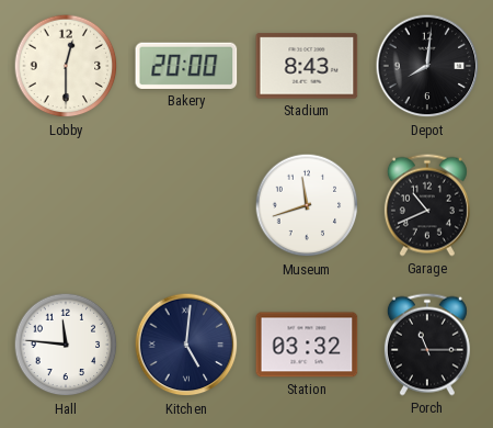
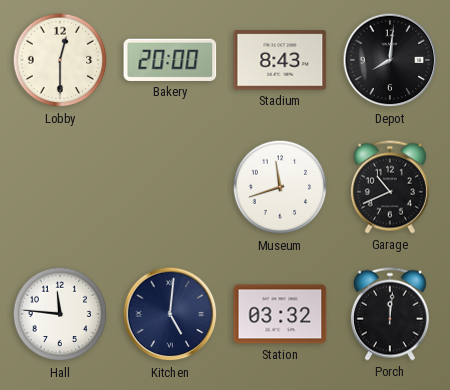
Porch: 11:15 -> 12:01 (390, 314)
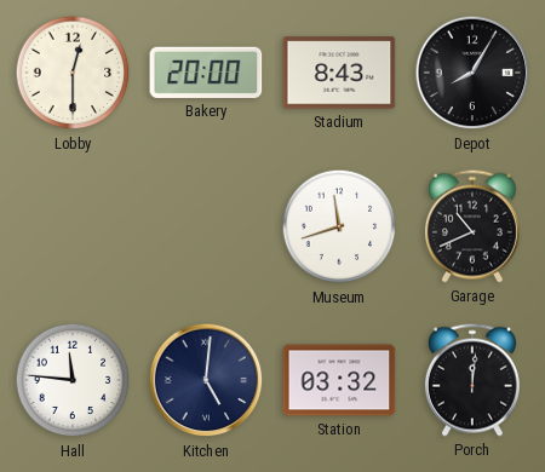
Depot: 8:01 -> 8:05 (472, 73)
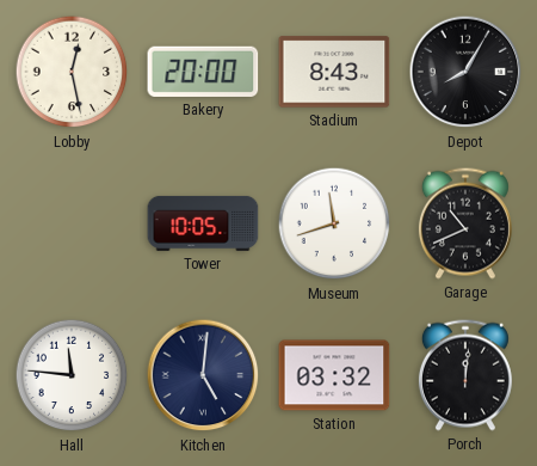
Lobby: 12:30 -> 12:28 (72, 72)
Tower: none -> 10:05 (203, 223)
